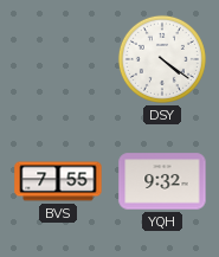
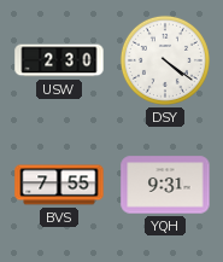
USW: none -> 2:30 (59, 60)
YQH: 9:32 -> 9:31 (165, 185)
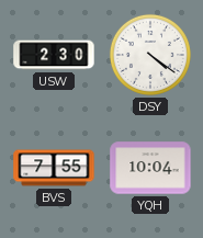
YQH: 9:31 -> 10:04 (150, 168)
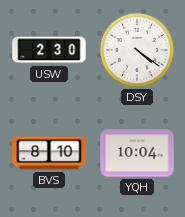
BVS: 7:55 -> 8:10 (49, 153)
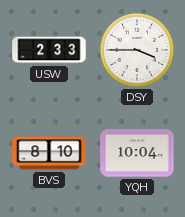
USW: 2:30 -> 2:33 (49, 50)
DSY: 4:21 -> 3:45 (137, 50)
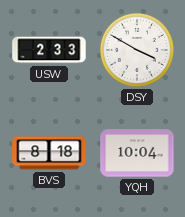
DSY: 3:45 -> 3:50 (137, 50)
BVS: 8:10 -> 8:18 (49, 153)
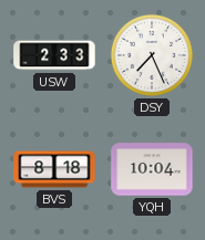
DSY: 3:50 -> 7:26 (152, 55)
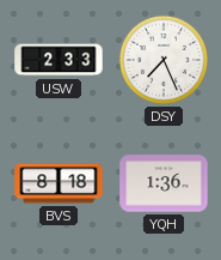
YQH: 10:04 -> 1:36 (164, 183)
